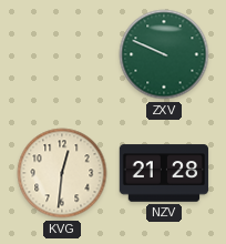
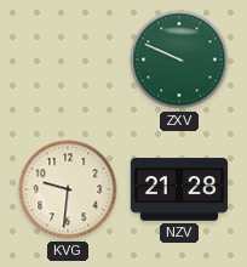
KVG: 12:31 -> 9:31 (68, 189)
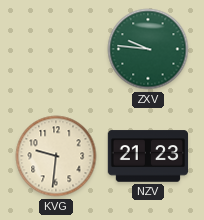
ZXV: 9:49 -> 9:46 (148, 49)
NZV: 21:28 -> 21:23 (148, 156)
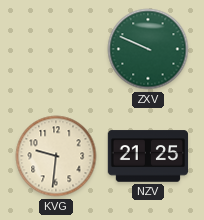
ZXV: 9:46 -> 9:49 (148, 49)
NZV: 21:23 -> 21:25 (148, 156)
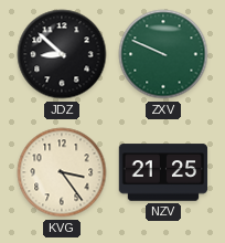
JDZ: none -> 8:52 (62, 54)
KVG: 9:31 -> 3:24 (62, 172)
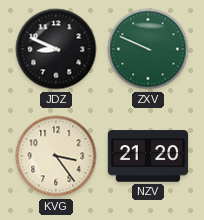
JDZ: 8:52 -> 8:49 (56, 49)
NZV: 21:25 -> 21:20 (148, 156)
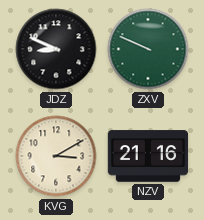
KVG: 3:24 -> 3:10 (56, 156)
NZV: 21:20 -> 21:16 (148, 156)
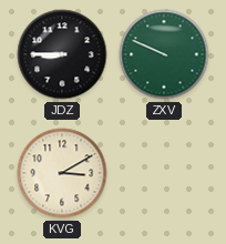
JDZ: 8:49 -> 8:45 (62, 54)
NZV: 21:16 -> none (148, 156)
